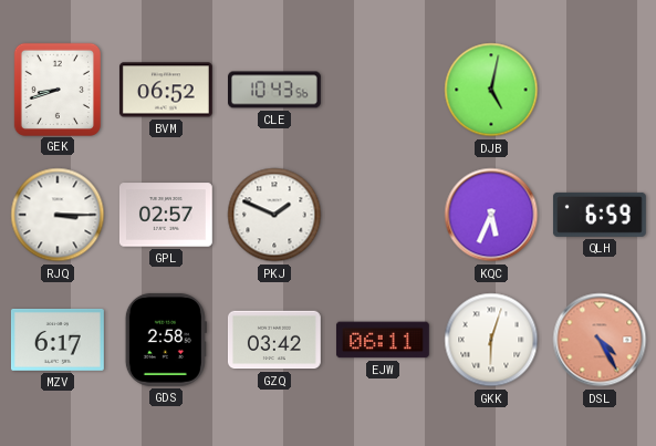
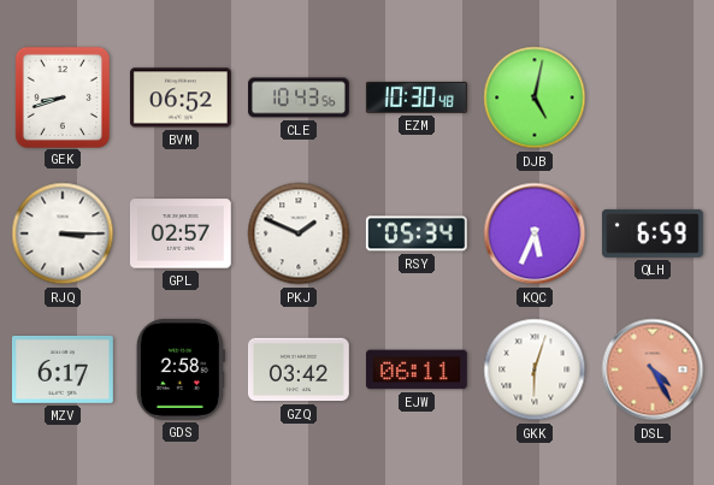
EZM: none -> 10:30 (417, 97)
RSY: none -> 05:34 (417, 233)
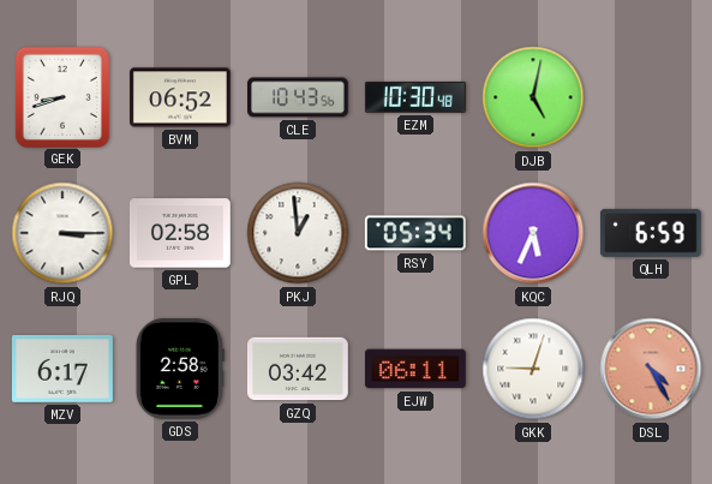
GPL: 02:57 -> 02:58 (180, 233)
PKJ: 1:49 -> 12:59 (298, 233)
GKK: 6:03 -> 9:03 (533, 369)
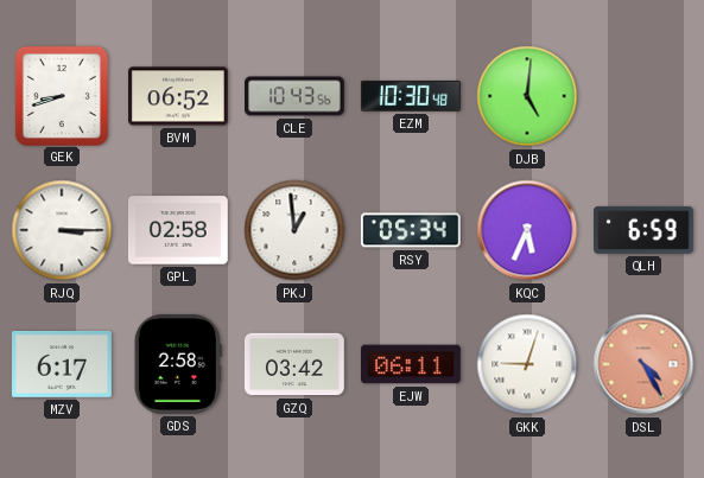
DJB: 5:02 -> 5:01 (527, 96)
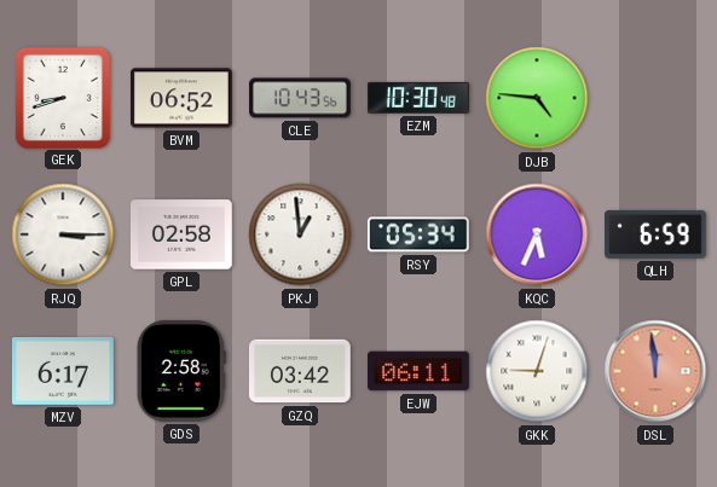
DJB: 5:01 -> 4:46 (537, 98)
DSL: 4:25 -> 11:59 (655, 371)
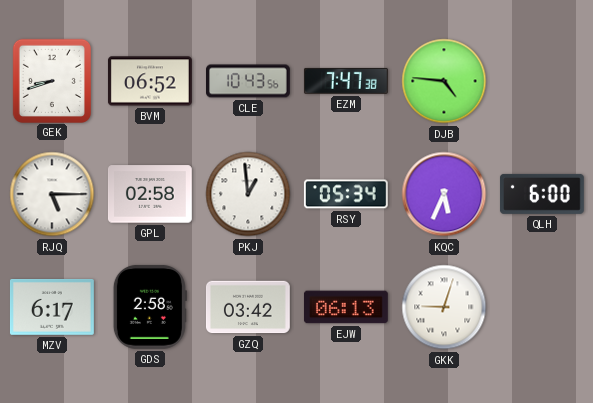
EZM: 10:30 -> 7:47 (346, 81)
RJQ: 3:15 -> 5:15 (52, 194)
QLH: 6:59 -> 6:00 (542, 194)
EJW: 06:11 -> 06:13 (346, 307)
DSL: 11:59 -> none (655, 371)
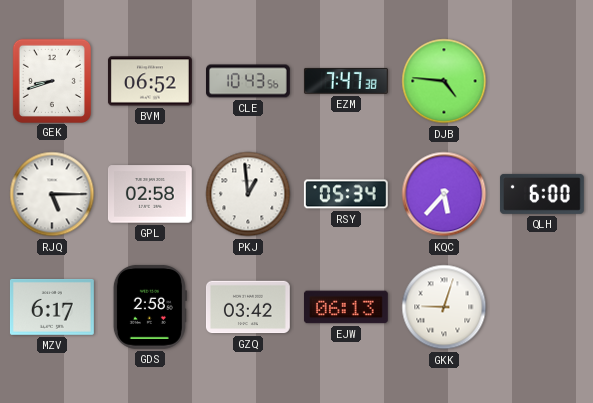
KQC: 5:34 -> 5:37 (444, 194)
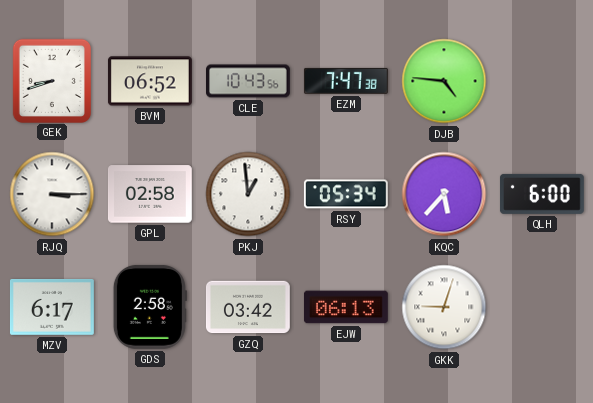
RJQ: 5:15 -> 3:15 (52, 194)
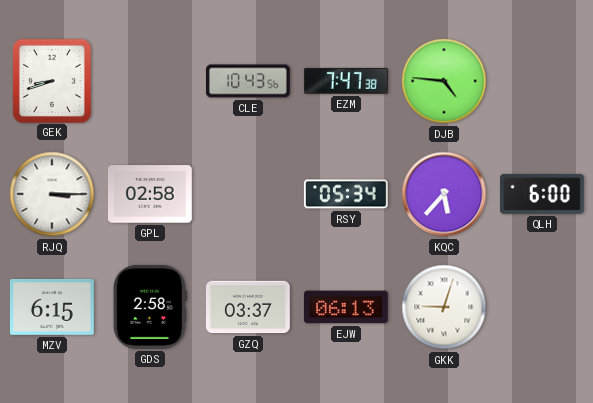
BVM: 06:52 -> none (150, 81)
PKJ: 12:59 -> none (248, 194)
MZV: 6:17 -> 6:15 (52, 308)
GZQ: 03:42 -> 03:37 (248, 307)
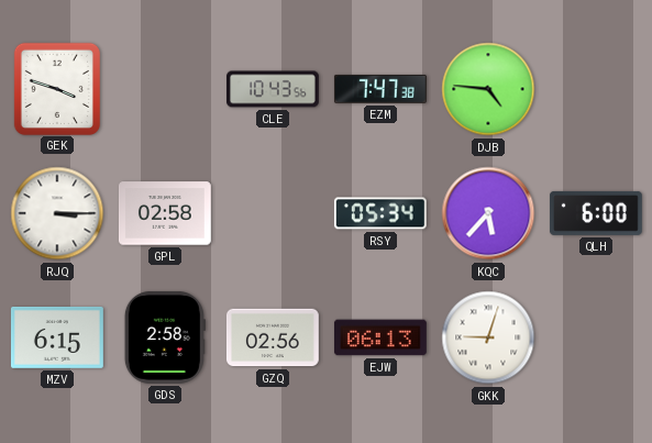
GEK: 8:42 -> 3:48 (56, 88)
GZQ: 03:37 -> 02:56 (273, 337)
